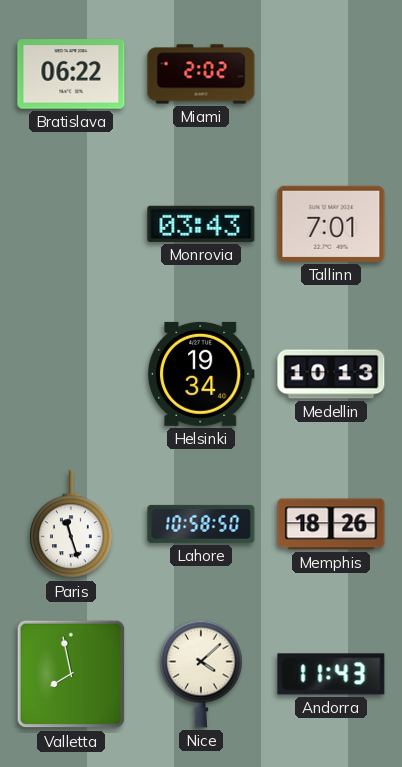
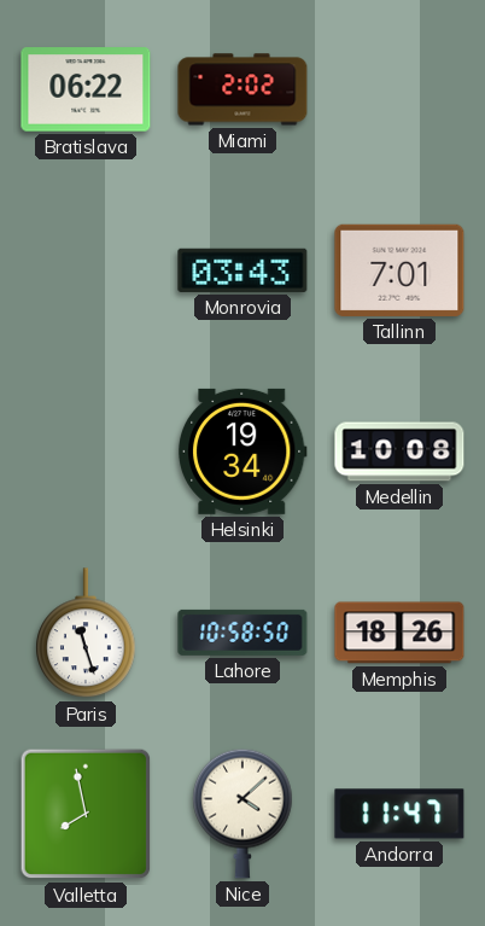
Medellin: 10:13 -> 10:08 (399, 452)
Andorra: 11:43 -> 11:47 (399, 814)
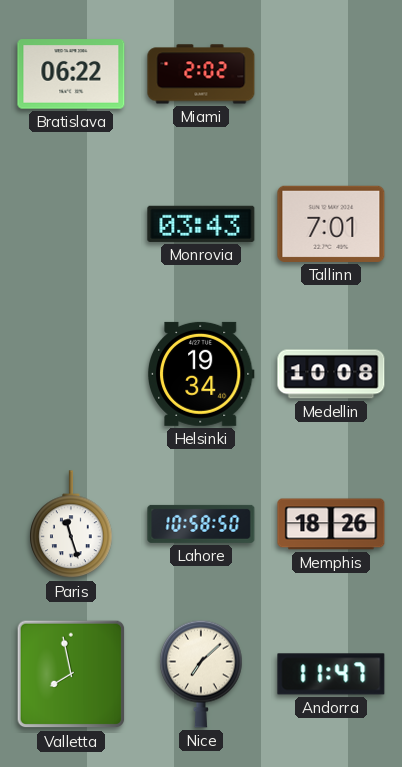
Nice: 4:08 -> 7:08 (201, 674)
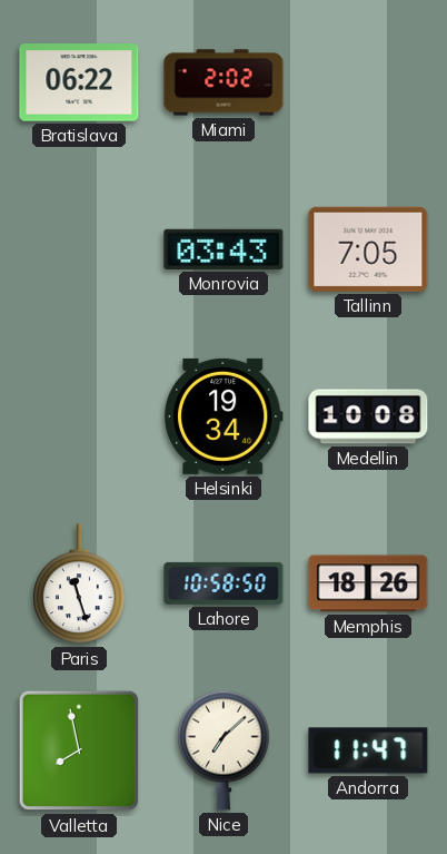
Tallinn: 7:01 -> 7:05 (368, 249)
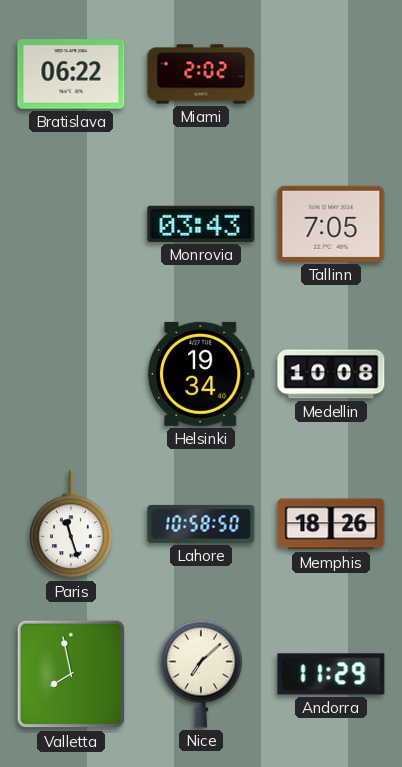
Andorra: 11:47 -> 11:29 (331, 674)
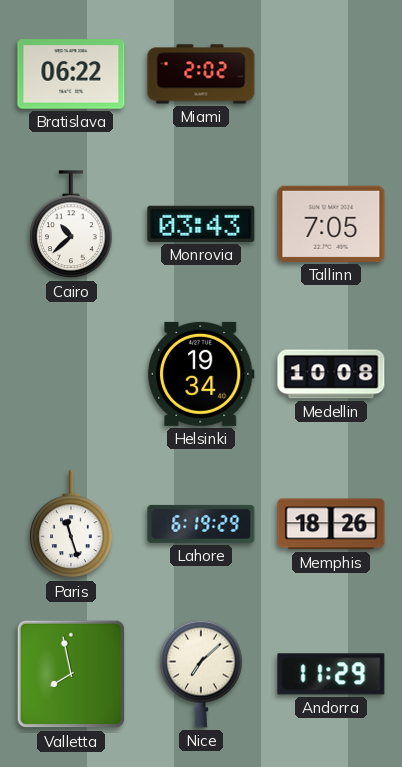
Cairo: none -> 10:38 (71, 225)
Lahore: 10:58 -> 6:19 (201, 524)
